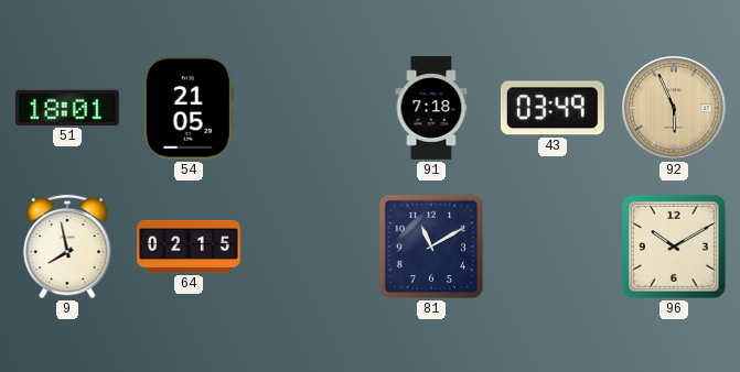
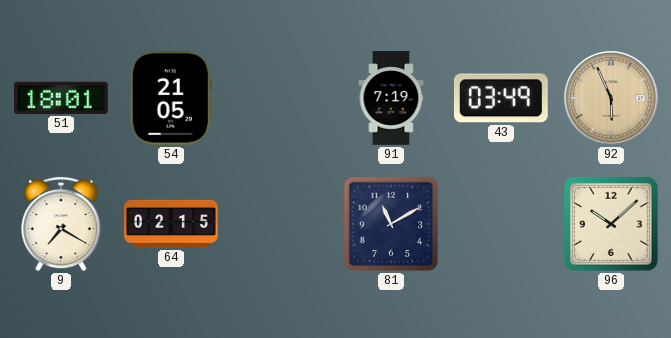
91: 7:18 -> 7:19 (391, 98)
9: 7:58 -> 7:20 (61, 224)
96: 10:10 -> 10:08 (611, 224)
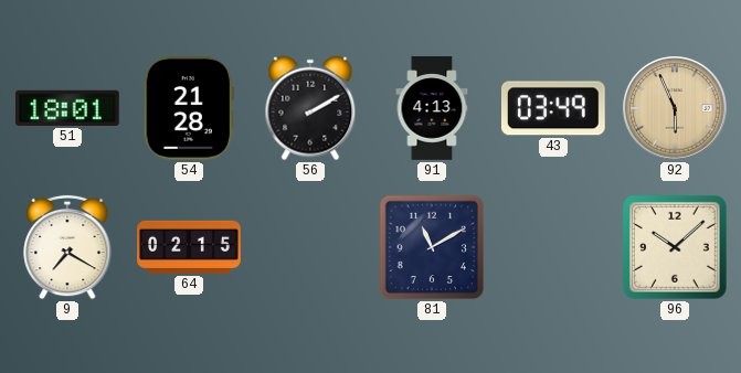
54: 21:05 -> 21:28 (189, 109)
56: none -> 2:10 (310, 108)
91: 7:19 -> 4:13 (432, 108)
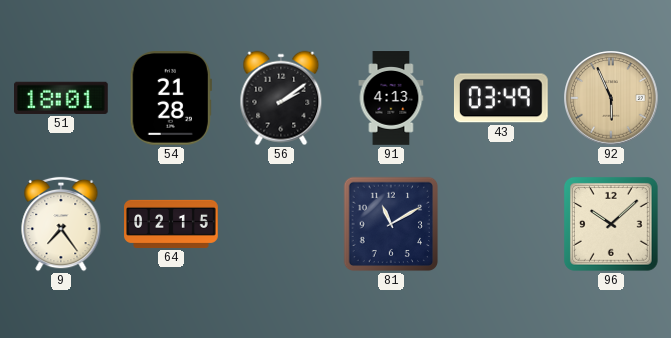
56: 2:10 -> 2:09 (281, 98)
9: 7:20 -> 7:24 (61, 224)
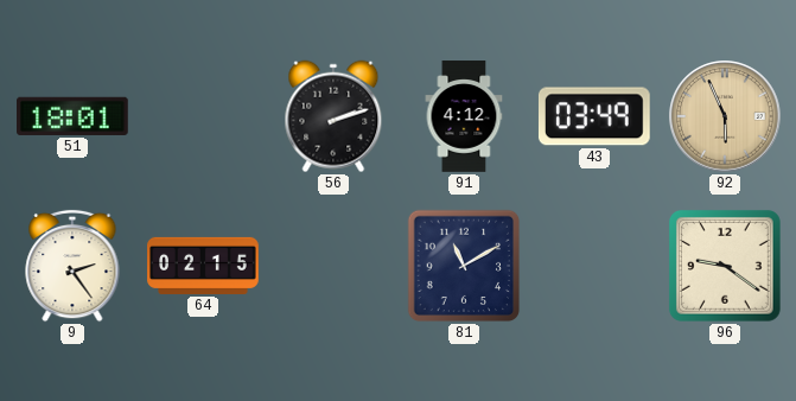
54: 21:28 -> none (171, 99)
56: 2:09 -> 2:12 (333, 116)
91: 4:13 -> 4:12 (464, 116)
9: 7:24 -> 2:24 (72, 266)
96: 10:08 -> 9:21 (725, 266)
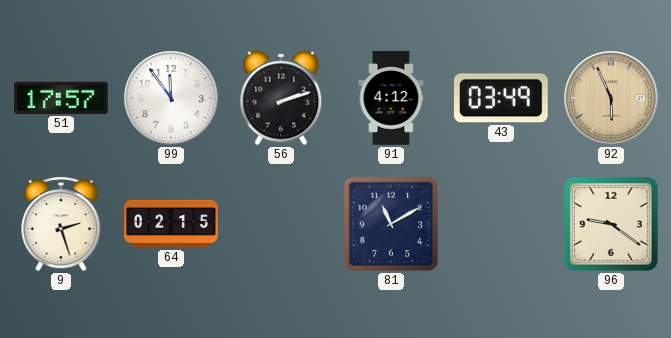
51: 18:01 -> 17:57 (62, 98)
99: none -> 11:54 (171, 98)
9: 2:24 -> 2:27 (61, 224)
